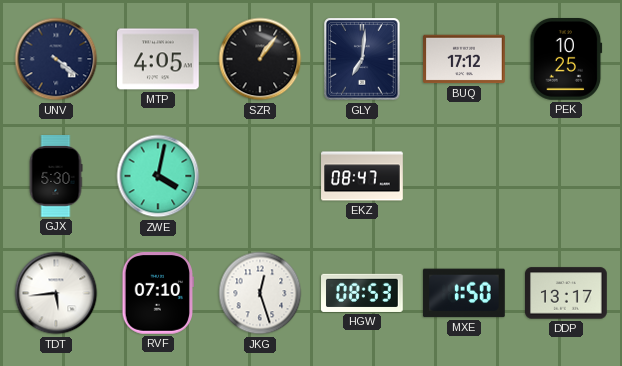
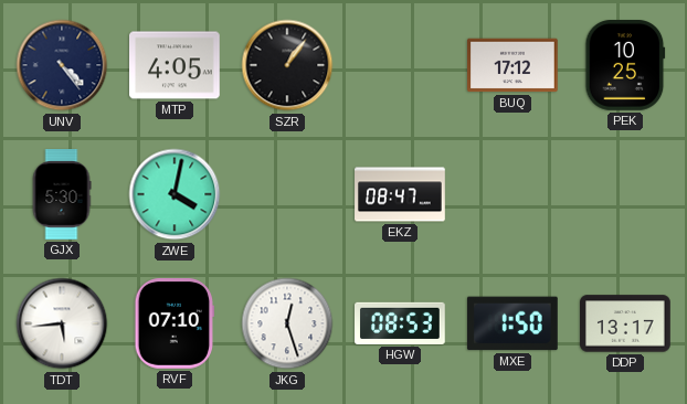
UNV: 4:21 -> 4:24 (62, 65)
GLY: 7:01 -> none (362, 59)
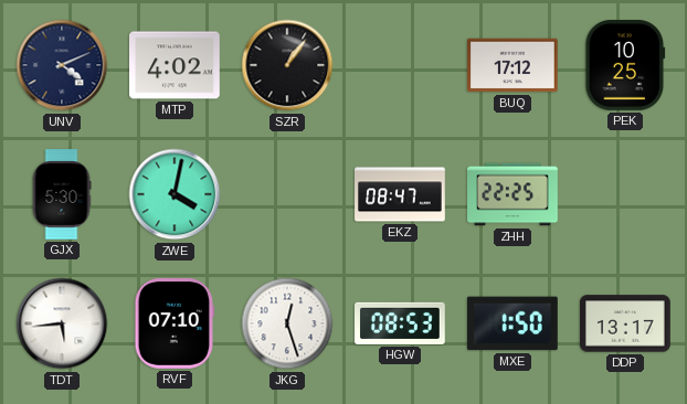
UNV: 4:24 -> 4:11 (62, 65)
MTP: 4:05 -> 4:02 (176, 65)
ZHH: none -> 22:25 (512, 194)
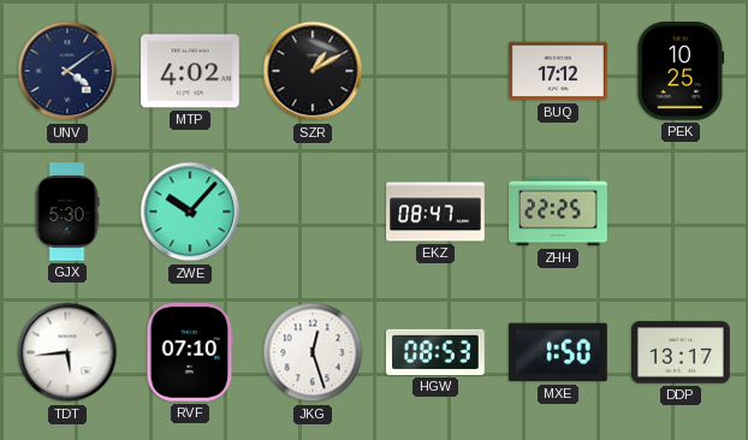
UNV: 4:11 -> 4:09 (67, 71)
SZR: 1:06 -> 1:10 (313, 71)
ZWE: 4:02 -> 10:07 (190, 212)
